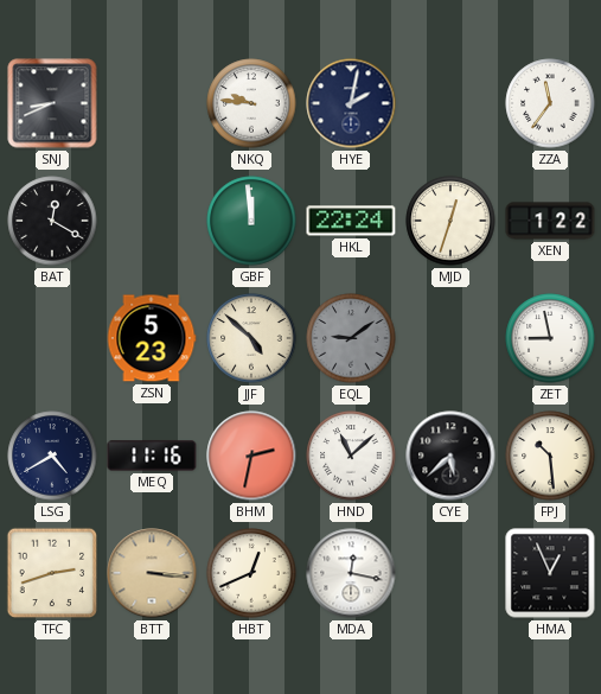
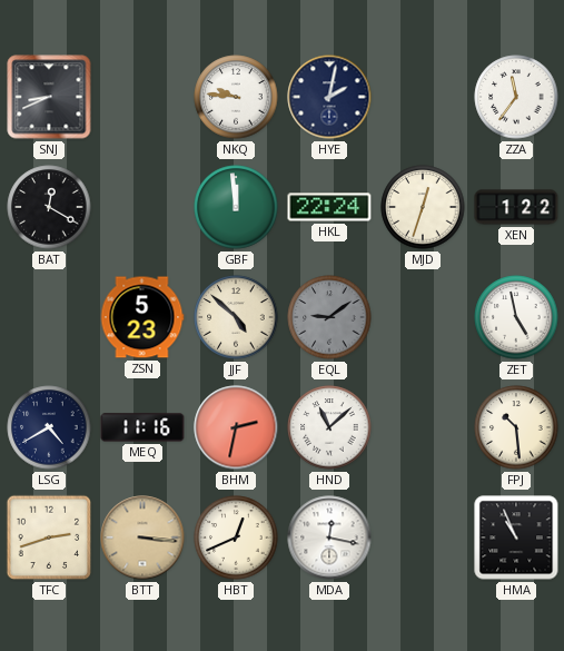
ZET: 8:58 -> 4:58 (516, 317)
CYE: 5:38 -> none (450, 456)
HMA: 12:56 -> 10:56 (516, 537)
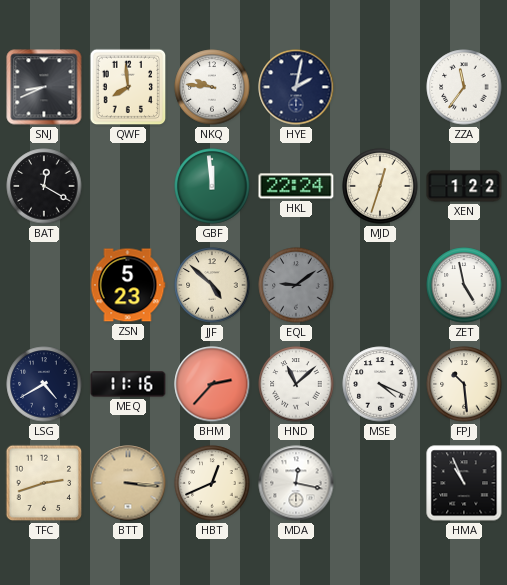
QWF: none -> 7:59 (128, 87)
BHM: 2:32 -> 2:37 (212, 384)
MSE: none -> 4:19 (380, 384)
